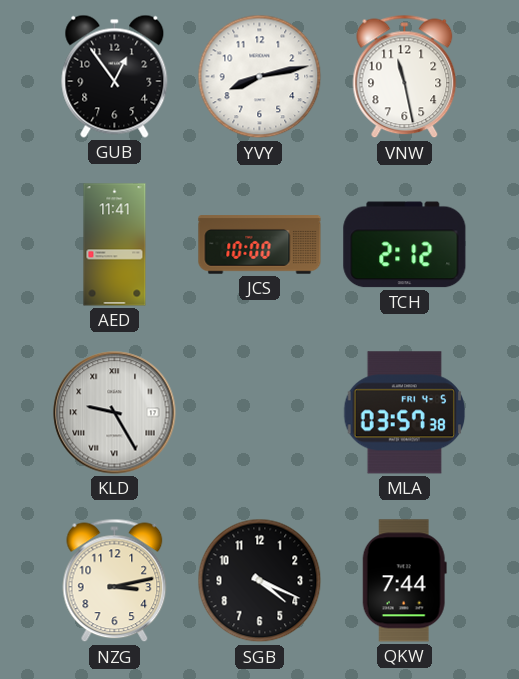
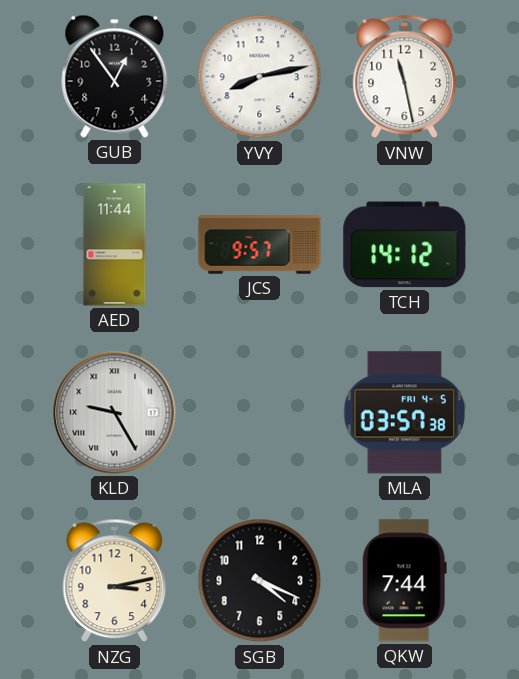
AED: 11:41 -> 11:44 (115, 245)
JCS: 10:00 -> 9:57 (260, 245)
TCH: 2:12 -> 14:12 (405, 245)
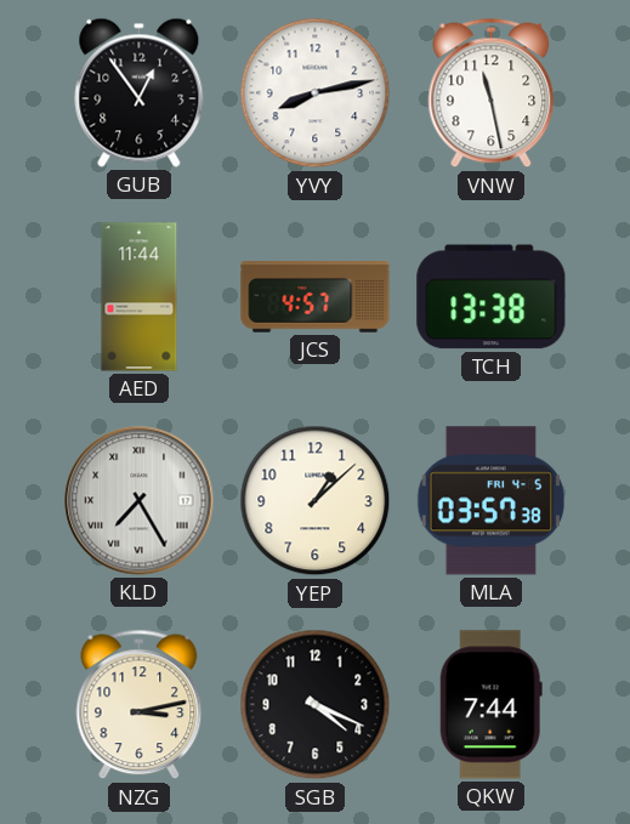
JCS: 9:57 -> 4:57 (316, 297)
TCH: 14:12 -> 13:38 (492, 297)
KLD: 9:25 -> 7:25 (140, 501)
YEP: none -> 1:08 (316, 501)
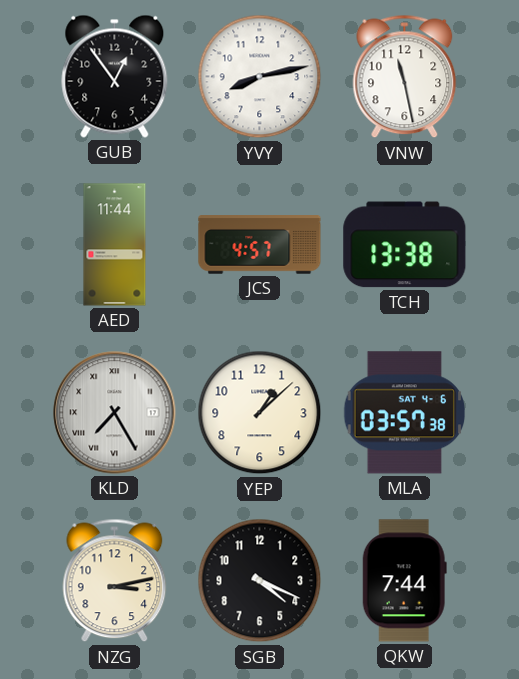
MLA date: FRI 4-5 -> SAT 4-6 (405, 413)
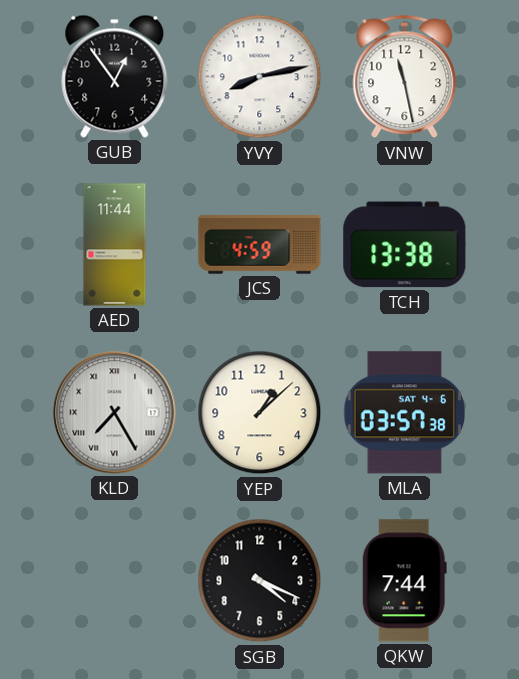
JCS: 4:57 -> 4:59 (260, 245)
NZG: 3:13 -> none (115, 581)
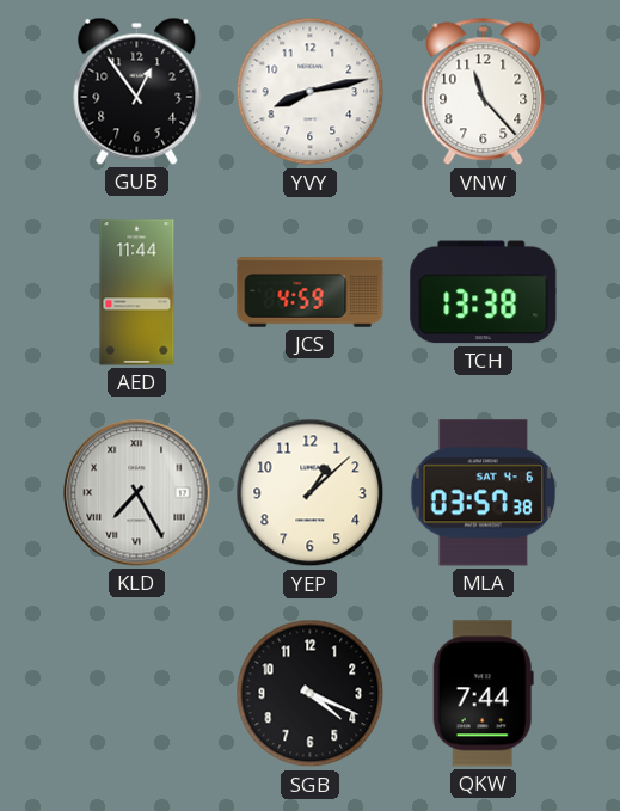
VNW: 11:28 -> 11:23 (484, 92)
